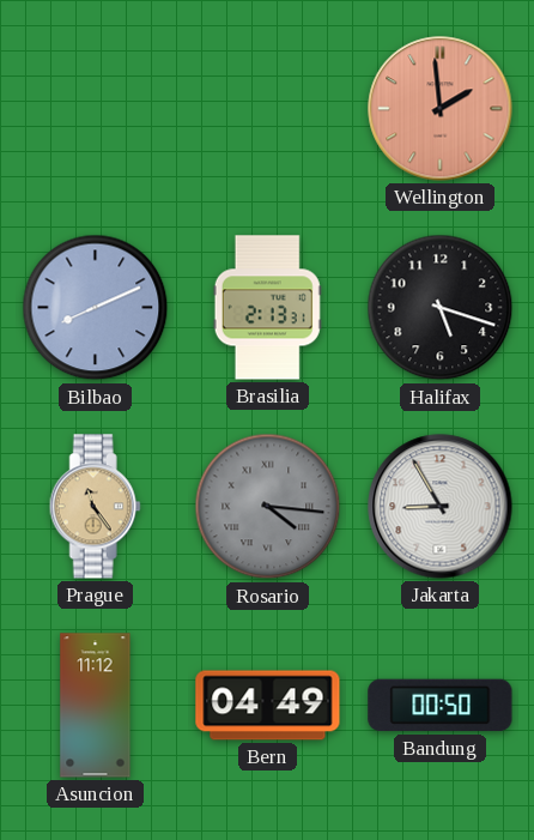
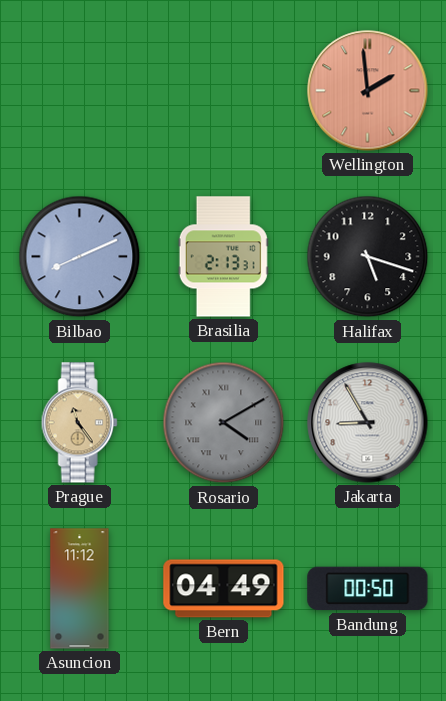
Rosario: 4:16 -> 4:10 (224, 423)
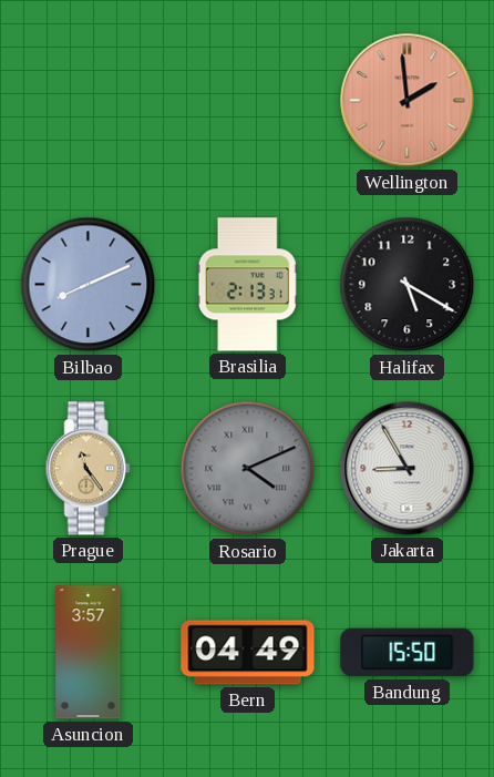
Halifax: 5:18 -> 5:20 (408, 285)
Rosario: 4:10 -> 4:11 (248, 469)
Asuncion: 11:12 -> 3:57 (89, 653)
Bandung: 00:50 -> 15:50 (408, 653)
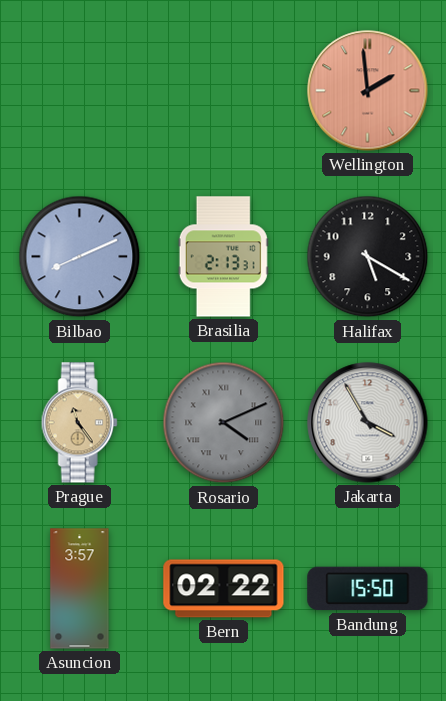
Jakarta: 8:55 -> 3:55 (368, 423)
Bern: 04:49 -> 02:22 (224, 589)
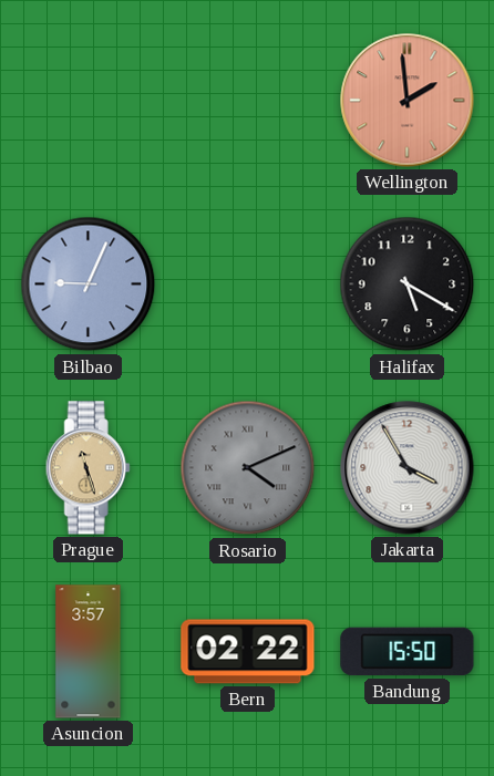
Bilbao: 8:11 -> 9:04 (89, 284)
Brasilia: 2:13 -> none (223, 257)
Prague: 11:24 -> 11:27 (88, 468)
